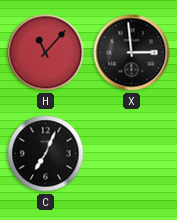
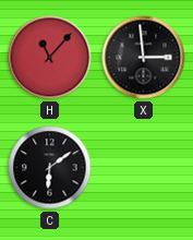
C: 7:04 -> 6:09 (50, 168)
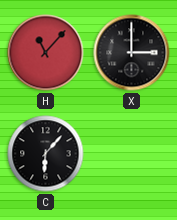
X: 2:59 -> 3:00 (132, 53)
C: 6:09 -> 6:07 (46, 154)
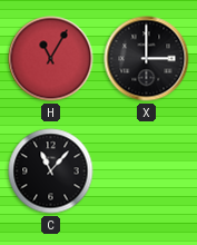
H: 11:07 -> 11:05 (51, 59)
C: 6:07 -> 11:07 (51, 171)
